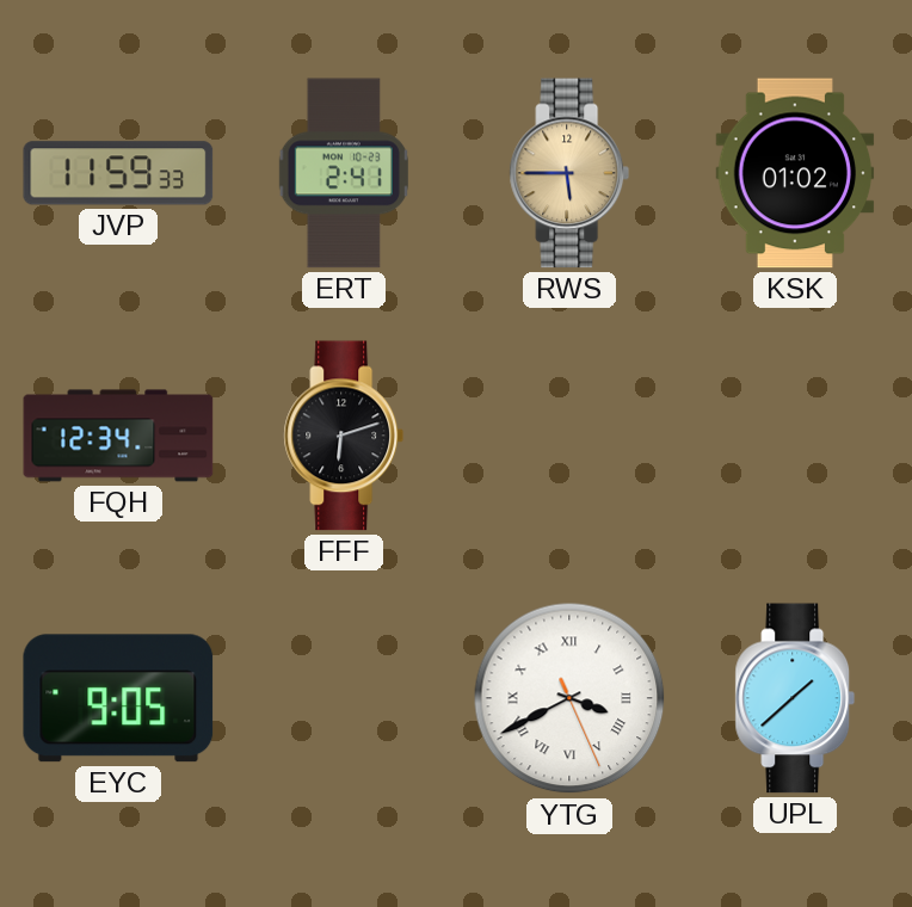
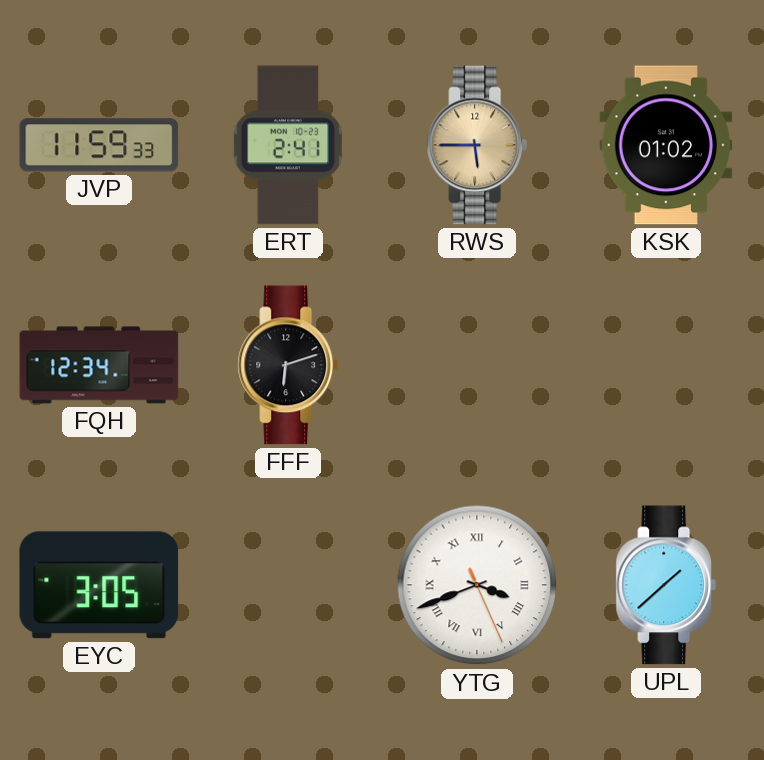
EYC: 9:05 -> 3:05 (99, 585)
YTG: 3:40 -> 3:41 (477, 585)
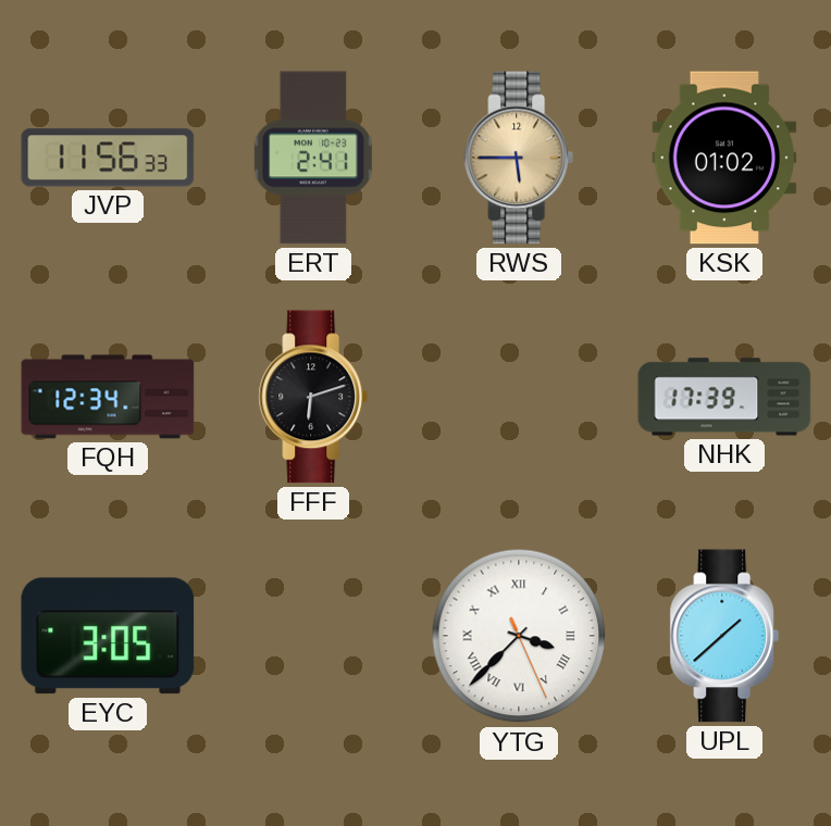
JVP: 11:59 -> 11:56 (108, 158)
NHK: none -> 17:39 (724, 397)
YTG: 3:41 -> 3:37 (519, 636)
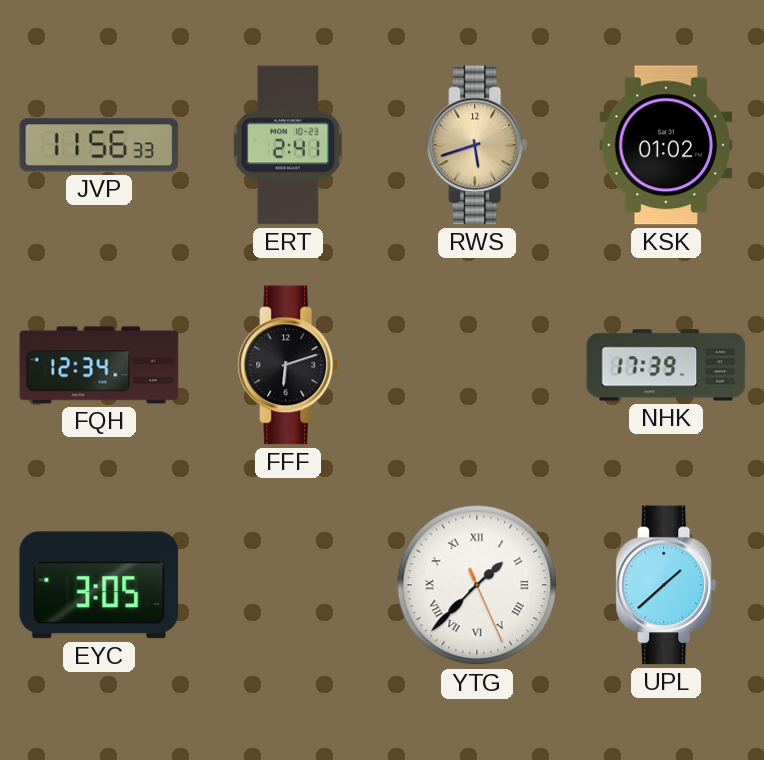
RWS: 5:45 -> 5:42 (477, 145)
YTG: 3:37 -> 1:37 (477, 585)
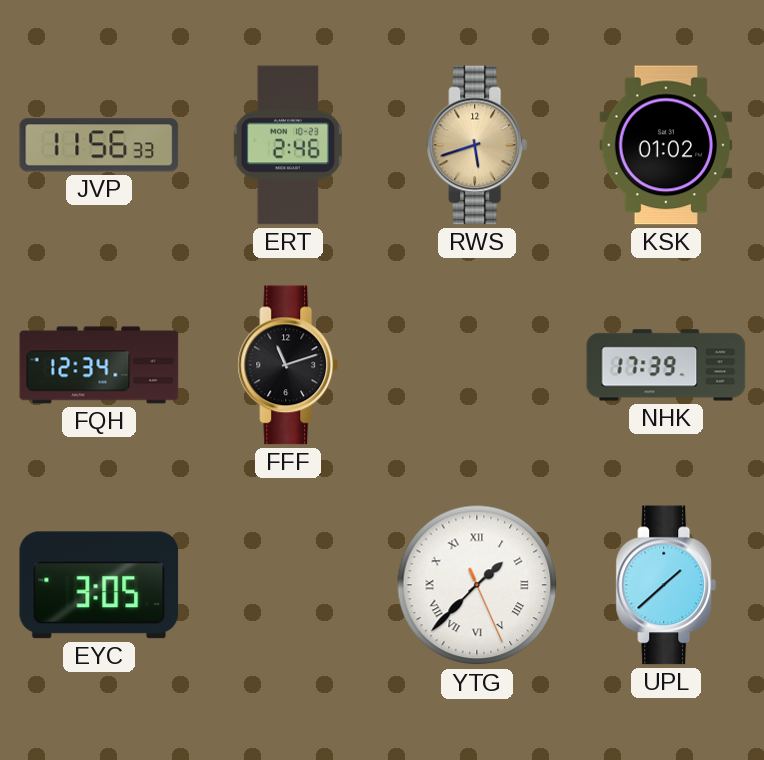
ERT: 2:41 -> 2:46 (288, 145)
FFF: 6:12 -> 11:12 (288, 365)
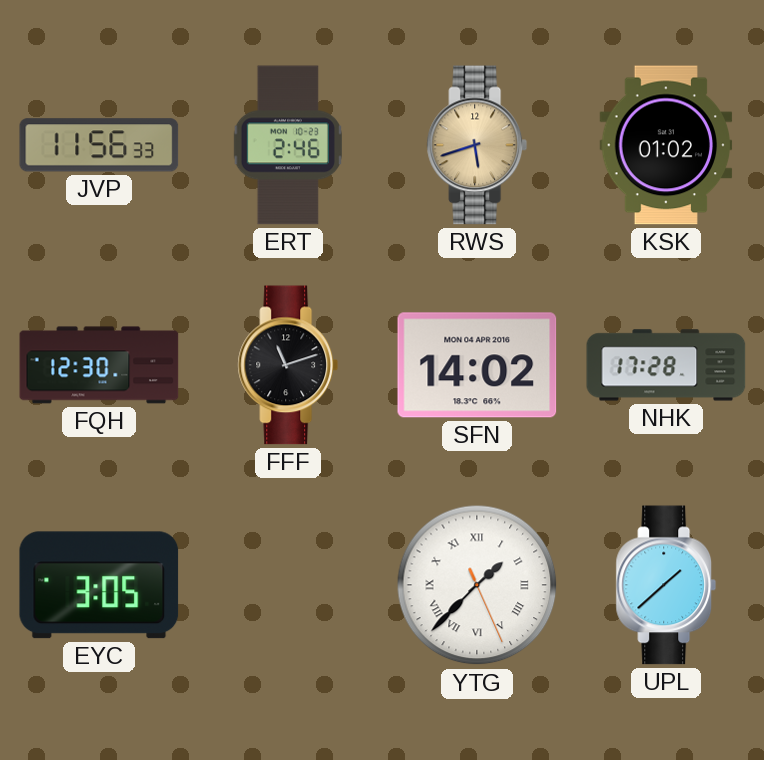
FQH: 12:34 -> 12:30 (99, 365)
SFN: none -> 14:02 (477, 365)
NHK: 17:39 -> 17:28 (666, 365)
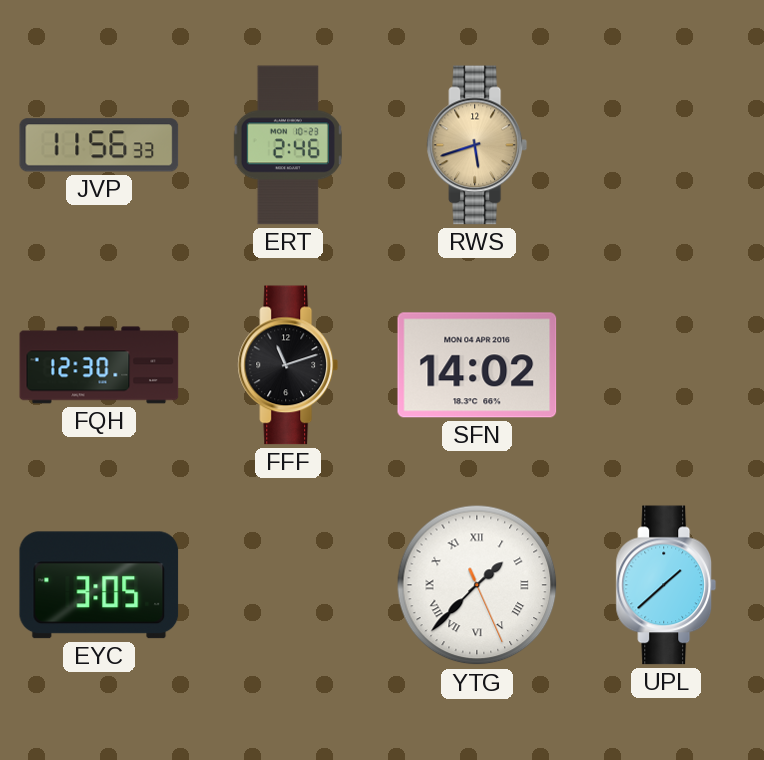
KSK: 01:02 -> none (666, 145)
NHK: 17:28 -> none (666, 365)
